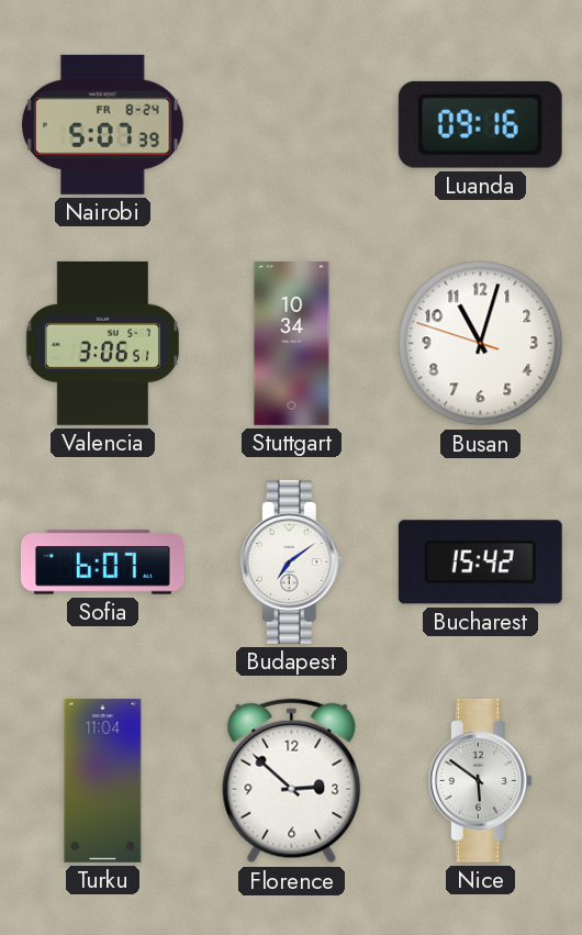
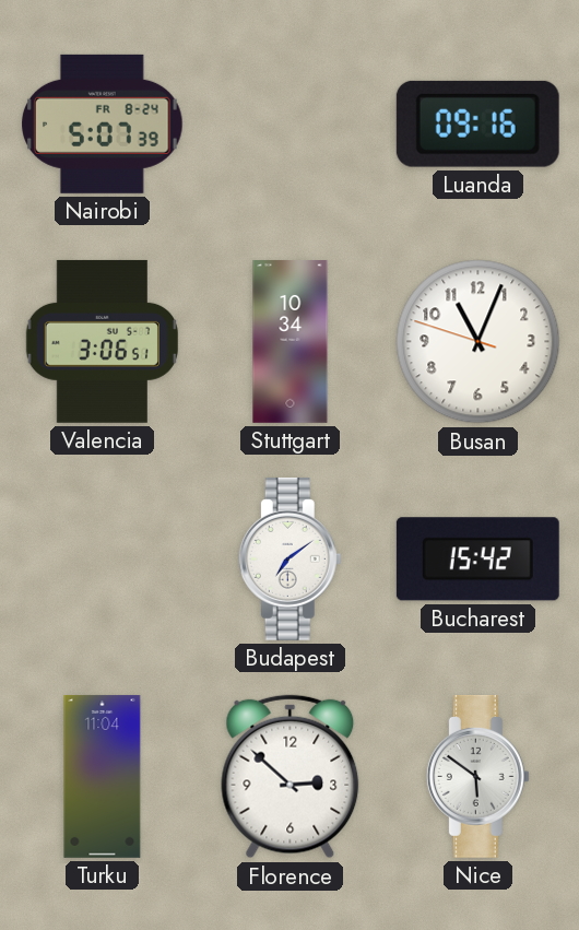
Busan: 11:02 -> 11:03 (478, 342)
Sofia: 6:07 -> none (102, 563)
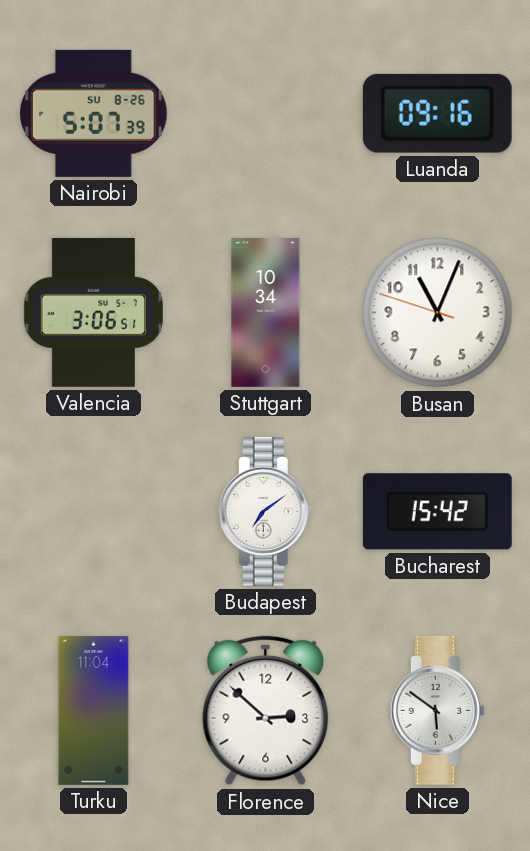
Nairobi date: FR 8-24 -> SU 8-26 (94, 113)
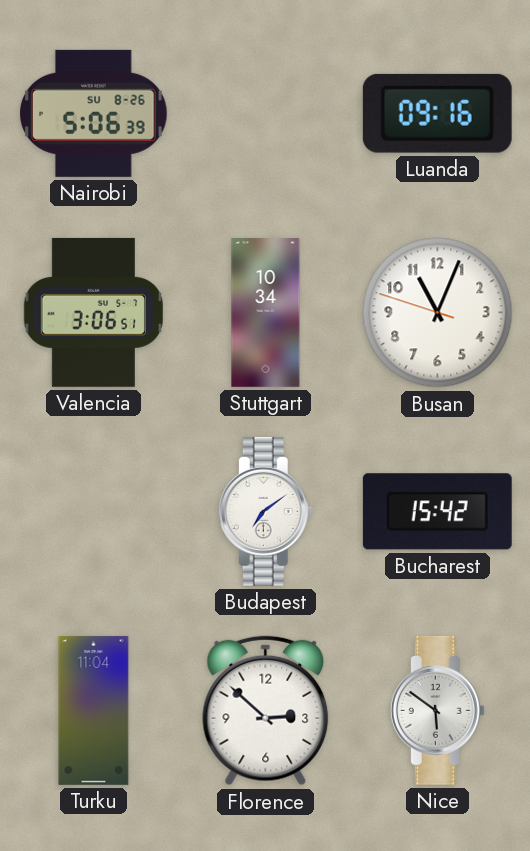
Nairobi: 5:07 -> 5:06 (94, 113)
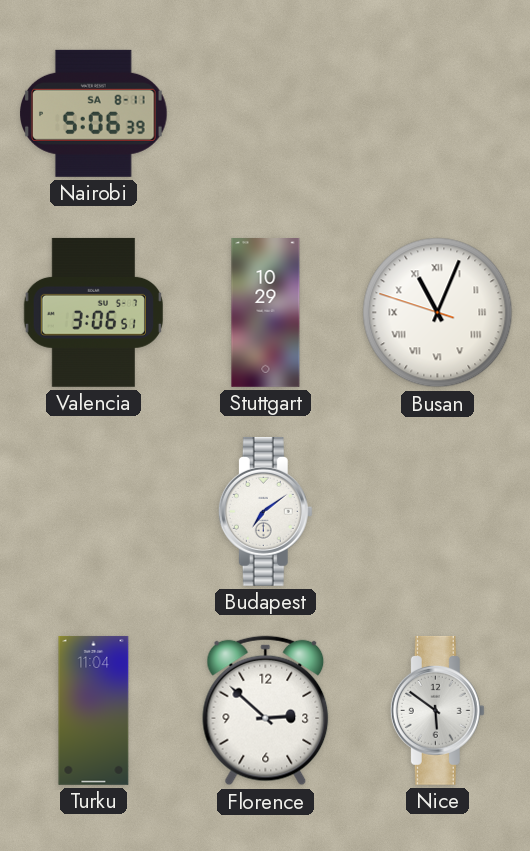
Nairobi date: SU 8-26 -> SA 8-11 (94, 113)
Luanda: 09:16 -> none (437, 113)
Stuttgart: 10:34 -> 10:29 (266, 313)
Busan numerals: Arabic -> Roman (438, 313)
Bucharest: 15:42 -> none (437, 512)
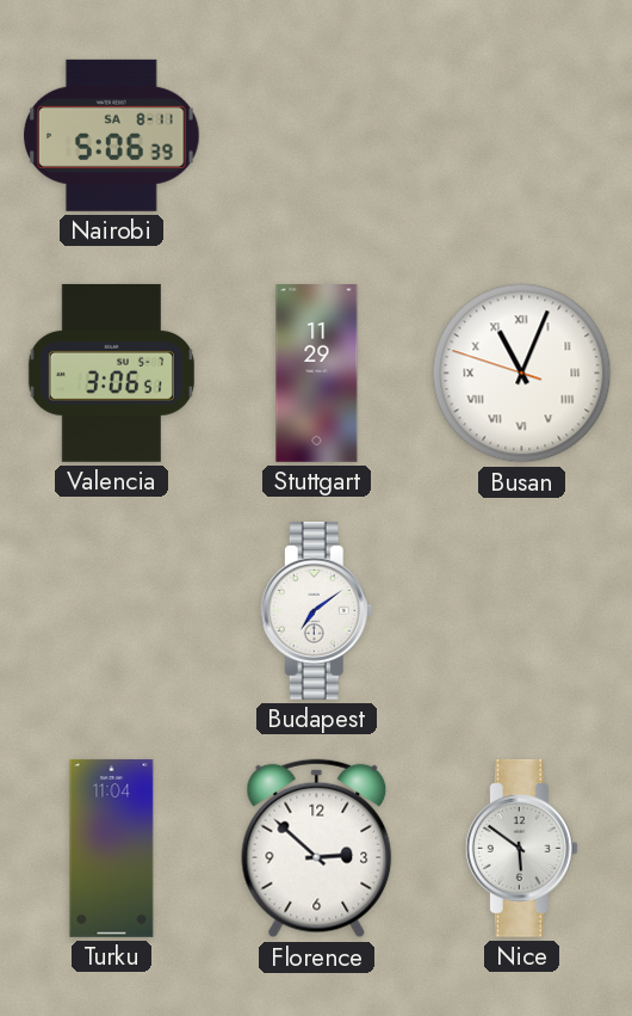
Stuttgart: 10:29 -> 11:29 (317, 374)
